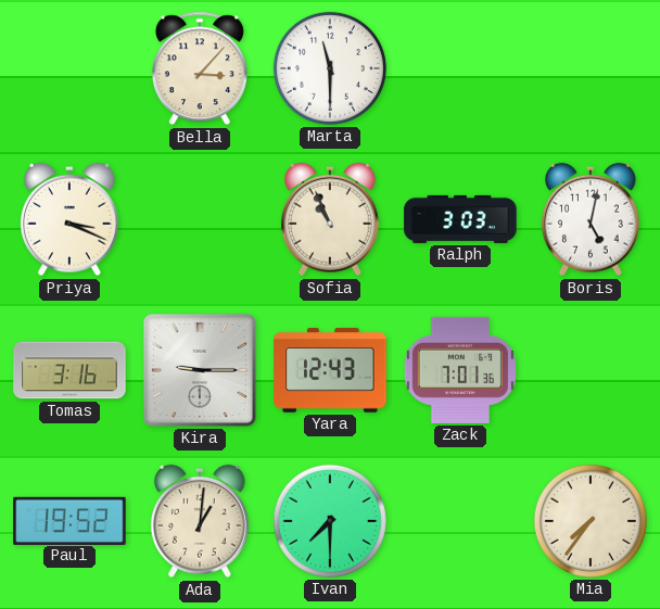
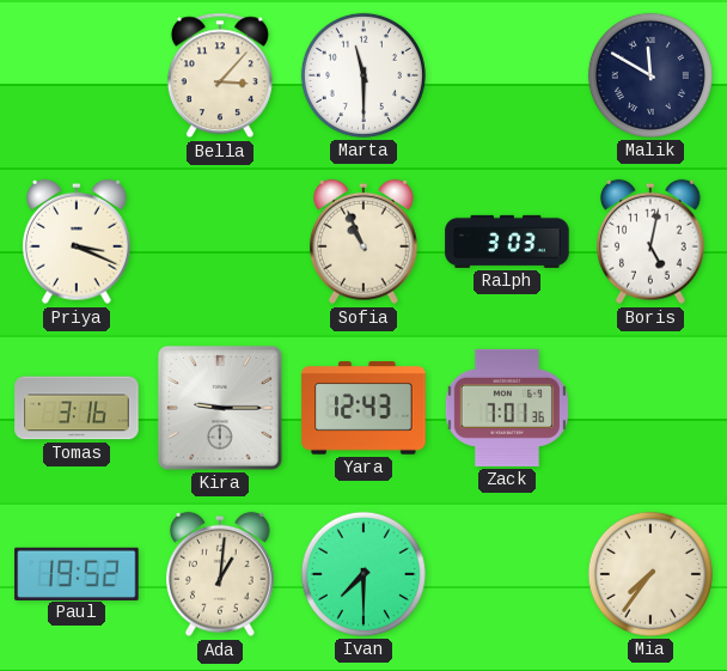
Malik: none -> 11:50 (650, 75)
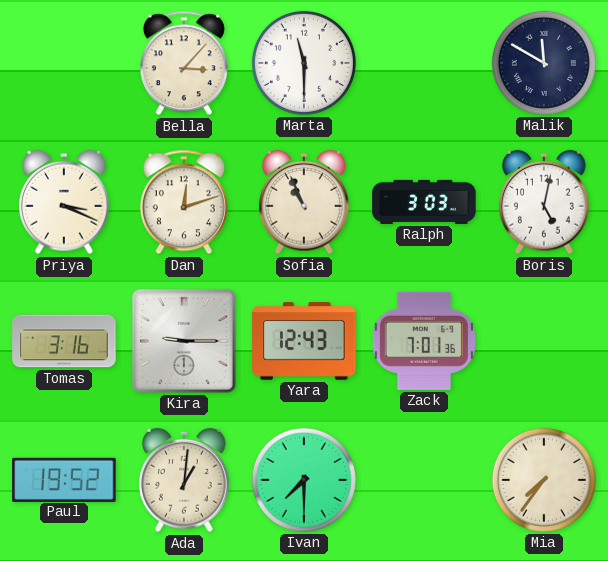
Dan: none -> 12:12 (184, 202)
